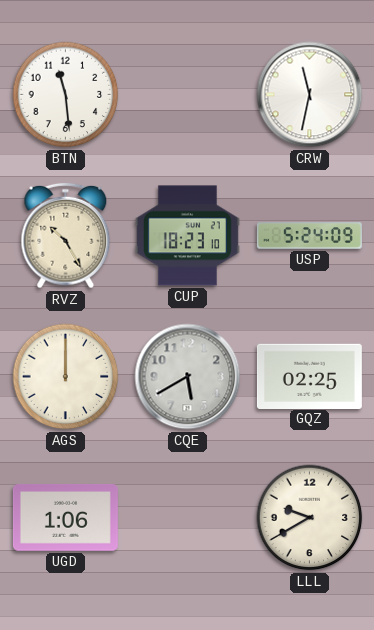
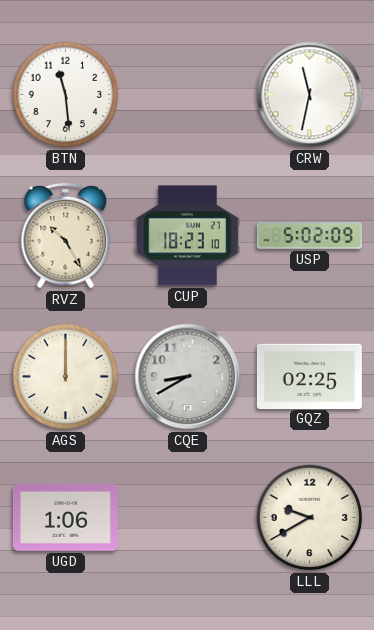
USP: 5:24 -> 5:02 (309, 236)
CQE: 5:40 -> 8:40 (188, 377)
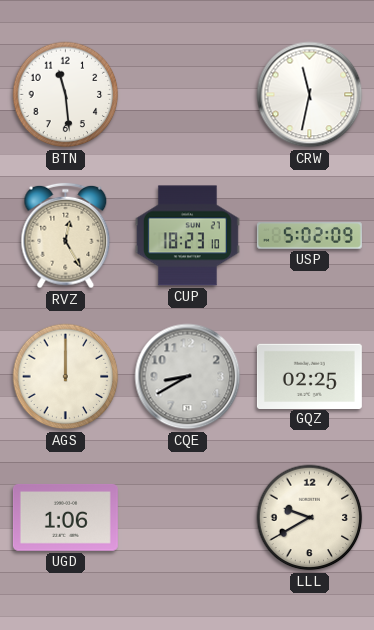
RVZ: 10:25 -> 12:25 (66, 236)
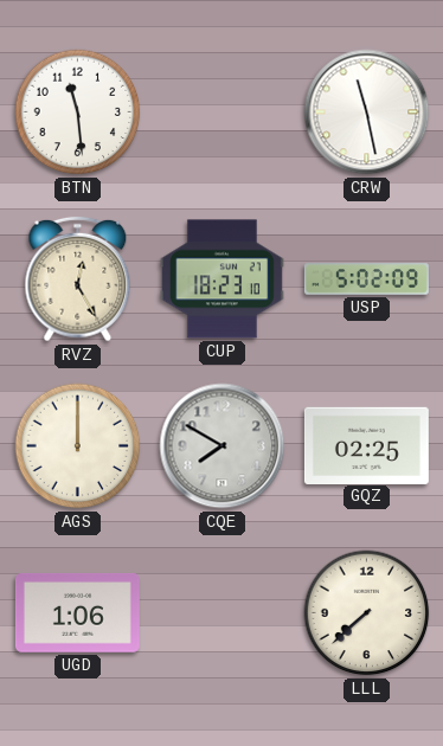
CRW: 11:32 -> 11:28 (367, 112)
CQE: 8:40 -> 7:50 (223, 446)
LLL: 9:40 -> 7:38 (367, 613)
